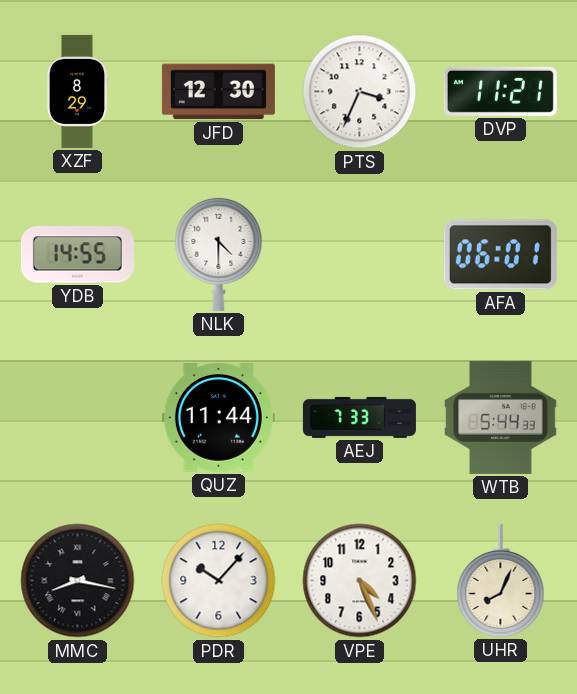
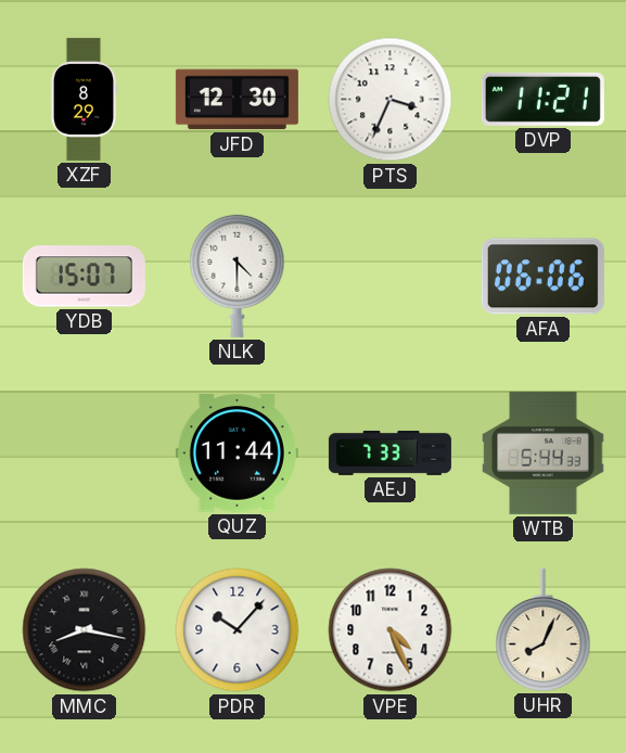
YDB: 14:55 -> 15:07 (84, 277)
AFA: 06:01 -> 06:06 (542, 277)
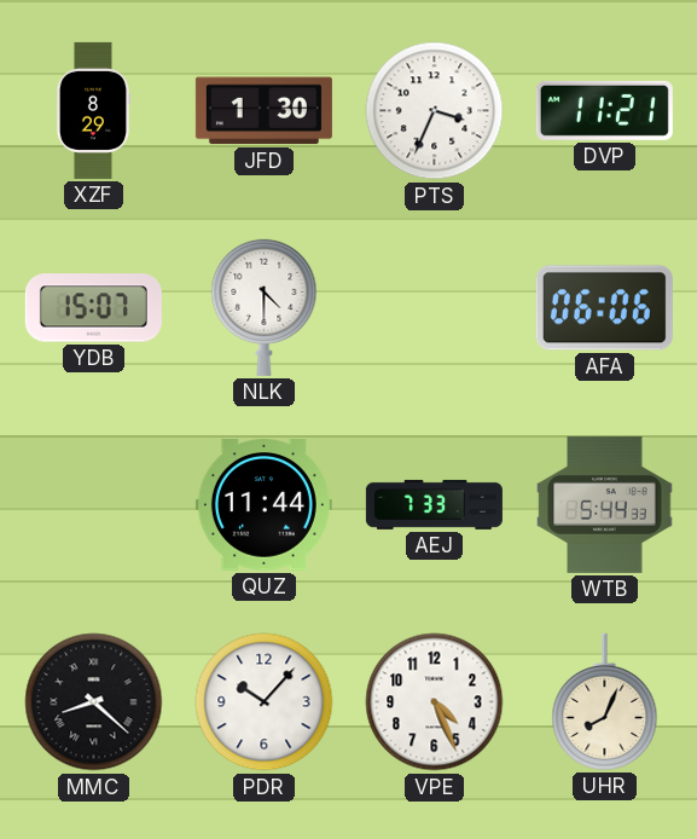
JFD: 12:30 -> 1:30 (263, 111)
MMC: 8:17 -> 8:22 (94, 702)
